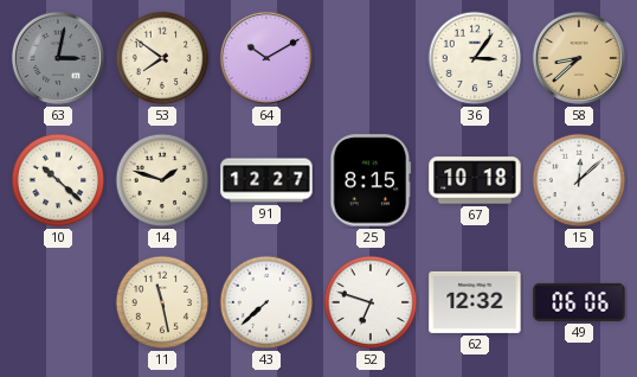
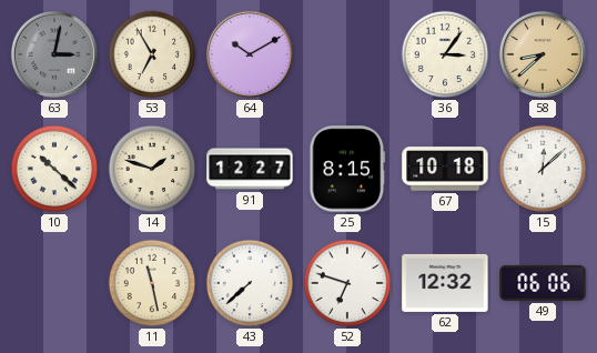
53: 7:51 -> 6:55 (152, 54)
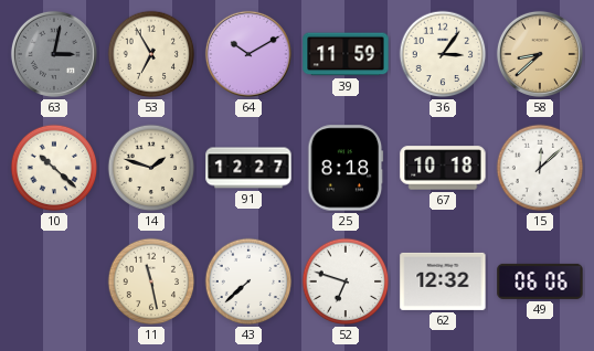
39: none -> 11:59 (346, 54)
25: 8:15 -> 8:18 (346, 168)
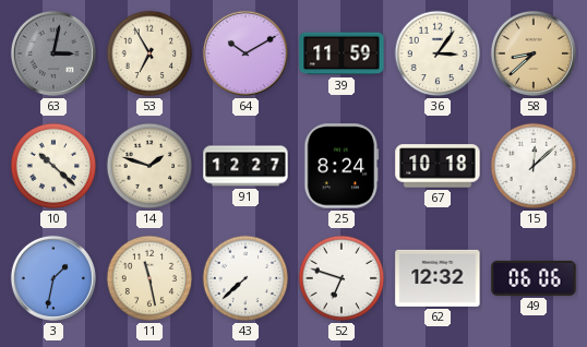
25: 8:18 -> 8:24 (342, 166)
3: none -> 1:32 (53, 278)
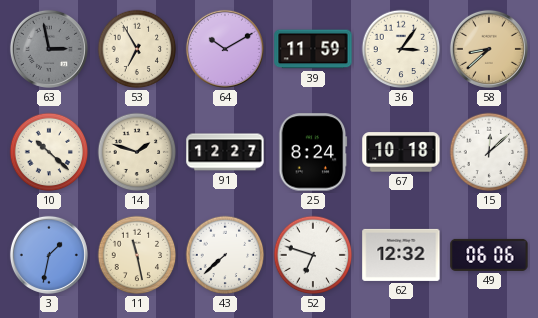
63: 3:02 -> 2:58 (49, 49)
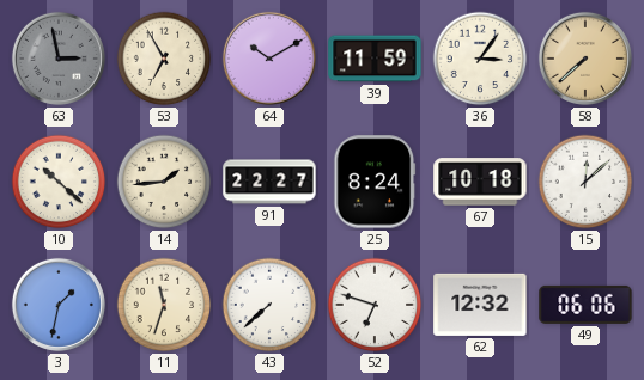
58: 8:38 -> 7:38 (585, 59)
14: 1:48 -> 1:44 (164, 182)
91: 12:27 -> 22:27 (269, 182)
11: 11:28 -> 11:33 (164, 305)
